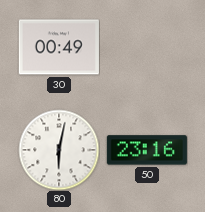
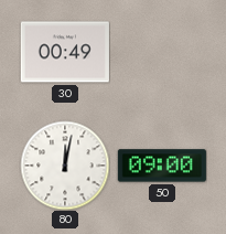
80: 6:02 -> 12:02 (65, 166)
50: 23:16 -> 09:00 (162, 166)
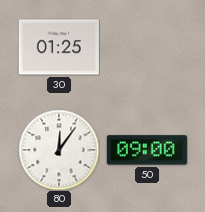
30: 00:49 -> 01:25 (59, 47)
80: 12:02 -> 12:06 (59, 150)
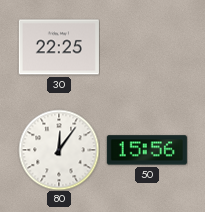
30: 01:25 -> 22:25 (59, 47)
50: 09:00 -> 15:56 (147, 150)
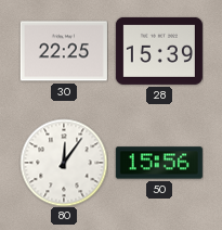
28: none -> 15:39 (159, 51)
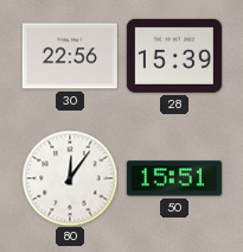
30: 22:25 -> 22:56 (70, 56)
50: 15:56 -> 15:51 (174, 178)
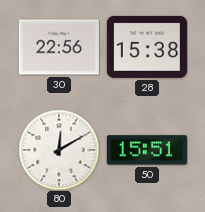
28: 15:39 -> 15:38 (147, 47)
80: 12:06 -> 12:10 (59, 150)
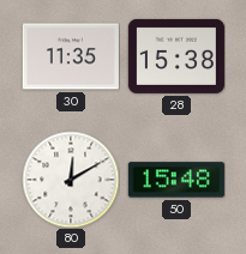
30: 22:56 -> 11:35 (71, 56)
50: 15:51 -> 15:48 (176, 180)
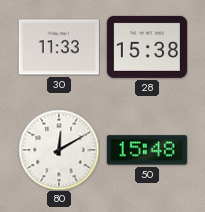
30: 11:35 -> 11:33 (59, 47)
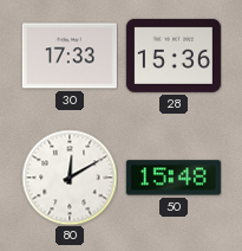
30: 11:33 -> 17:33 (70, 56)
28: 15:38 -> 15:36 (174, 56)
